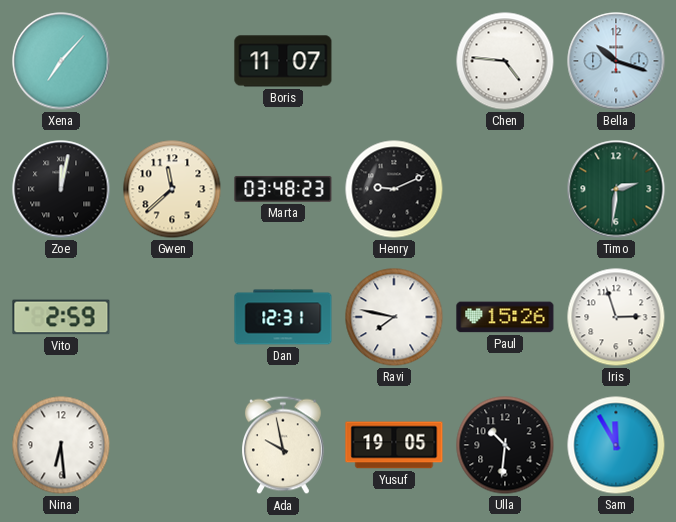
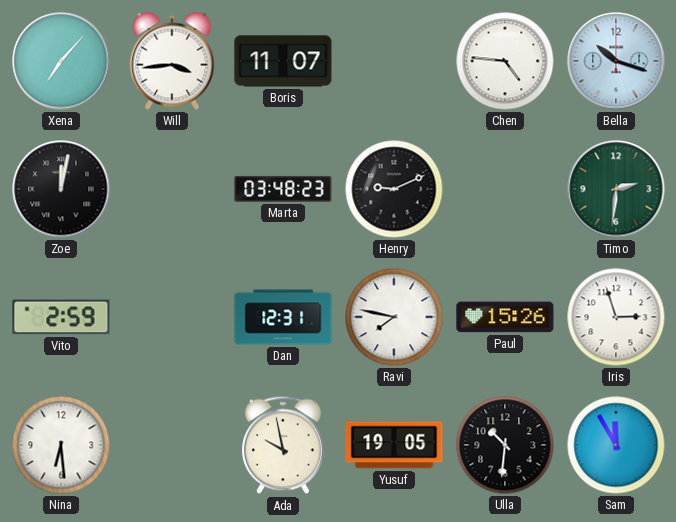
Will: none -> 3:44 (172, 61)
Gwen: 11:38 -> none (172, 189)
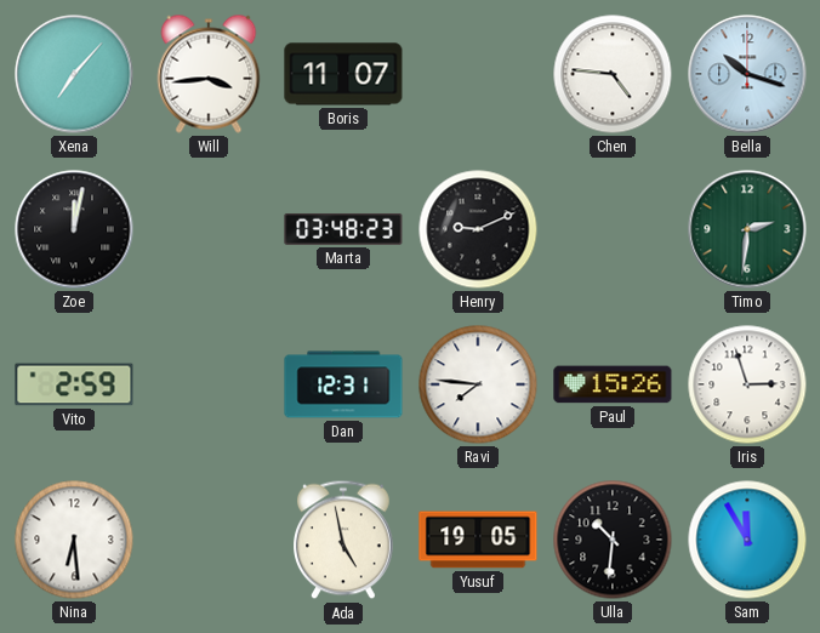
Ravi: 7:47 -> 7:46 (478, 384)
Ada: 9:58 -> 4:58 (344, 540)
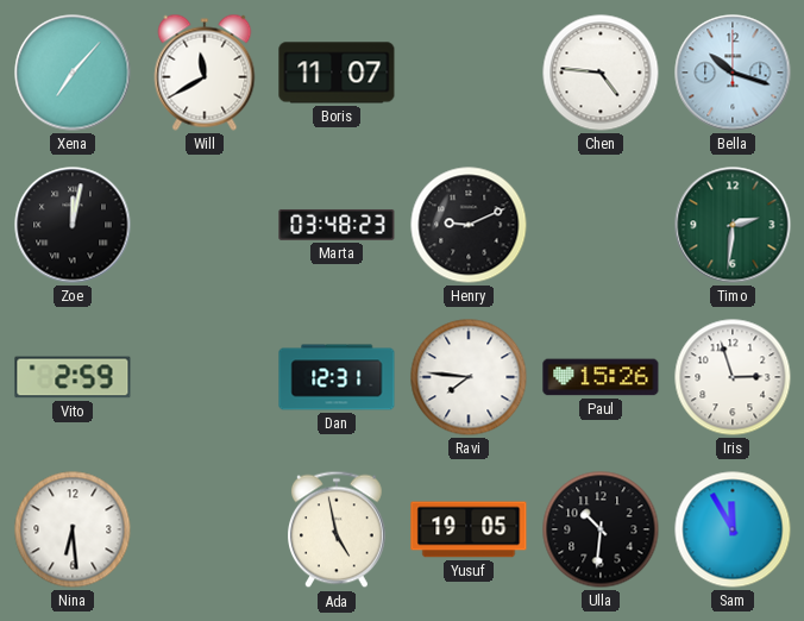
Will: 3:44 -> 11:40 (205, 73)
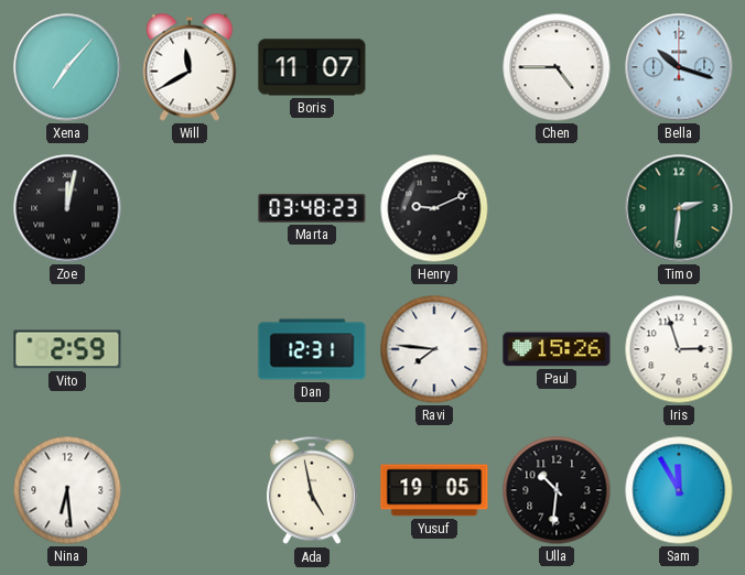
Chen: 4:46 -> 4:45 (557, 67)
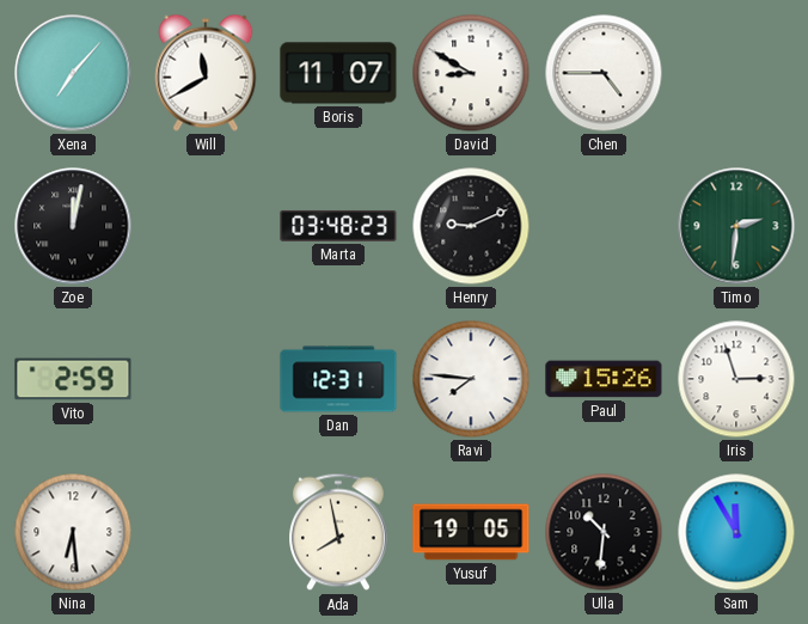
David: none -> 8:50 (471, 73)
Bella: 10:18 -> none (679, 67)
Ada: 4:58 -> 7:58 (339, 532)
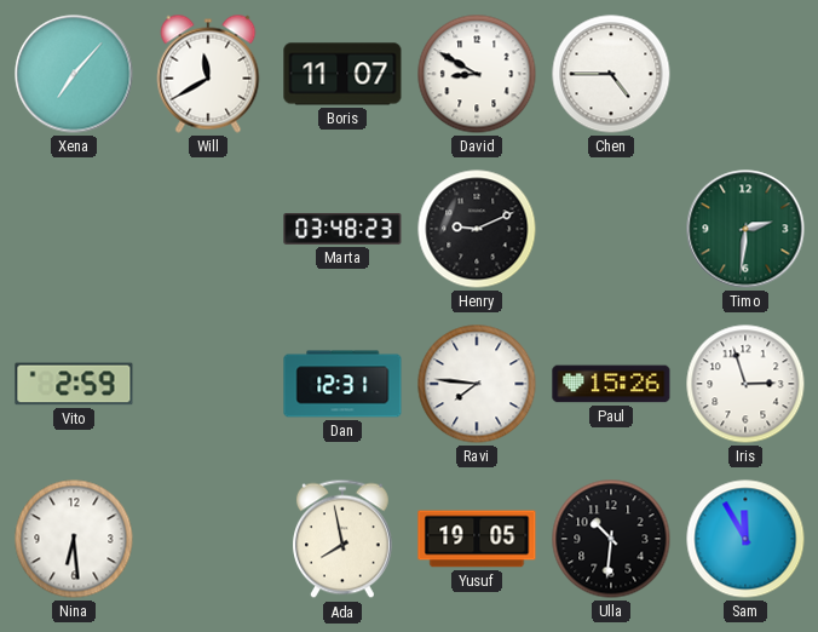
Zoe: 12:02 -> none (73, 226)
